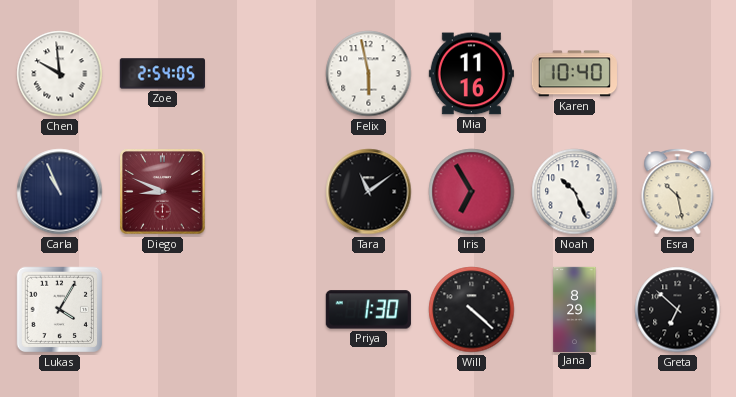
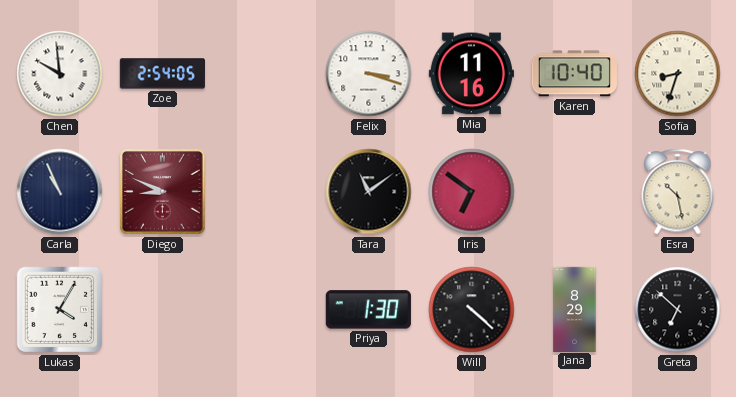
Felix: 5:58 -> 3:18 (369, 74)
Sofia: none -> 8:33 (678, 74)
Iris: 6:55 -> 6:51 (472, 192)
Noah: 10:26 -> none (575, 192)
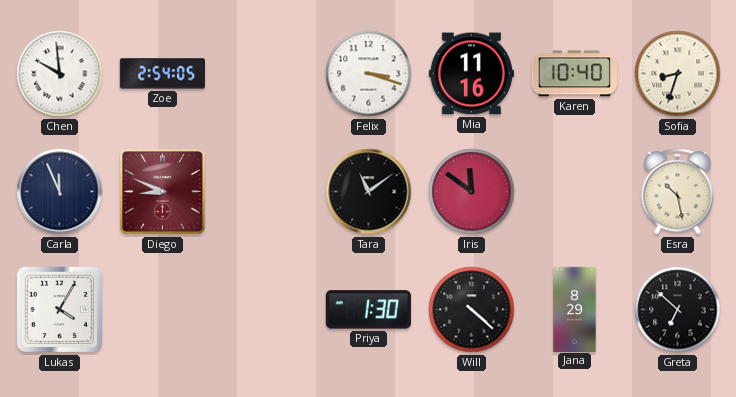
Carla: 10:56 -> 11:56 (60, 192)
Iris: 6:51 -> 11:51 (472, 192)
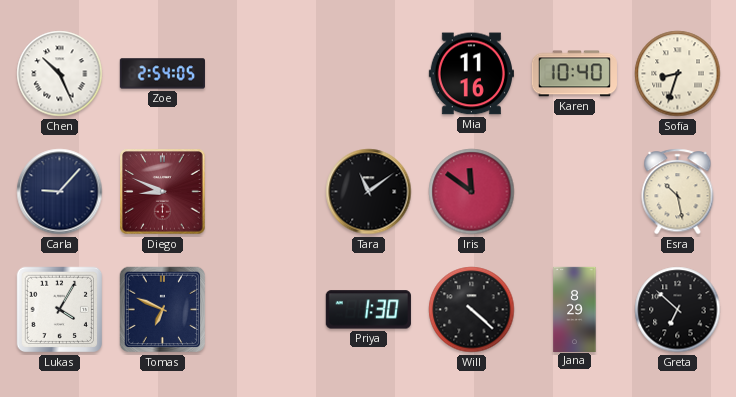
Chen: 9:59 -> 10:26 (60, 74)
Felix: 3:18 -> none (369, 74)
Carla: 11:56 -> 9:07 (60, 192)
Tomas: none -> 6:49 (163, 310)
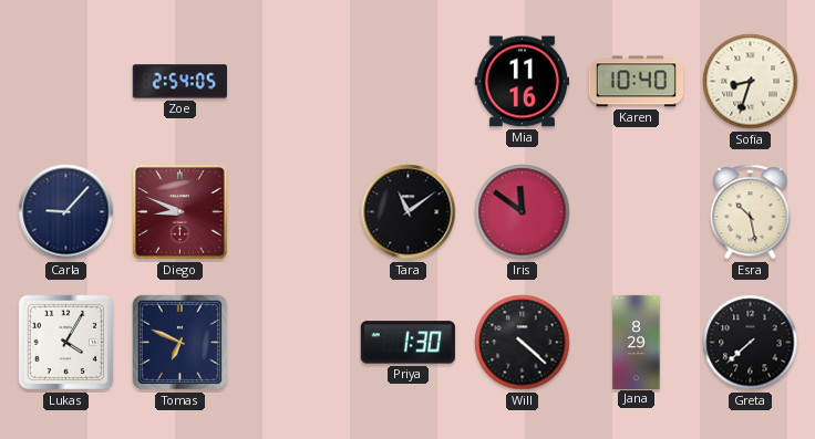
Chen: 10:26 -> none (60, 74)
Greta: 6:52 -> 7:38 (751, 343)
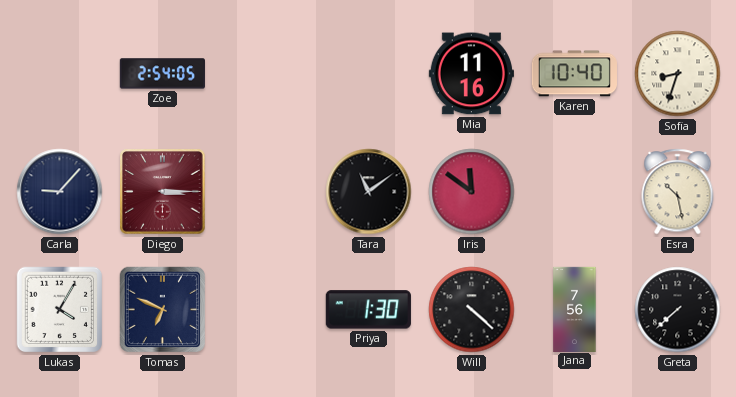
Diego: 8:49 -> 3:15 (163, 192)
Jana: 8:29 -> 7:56 (575, 309)
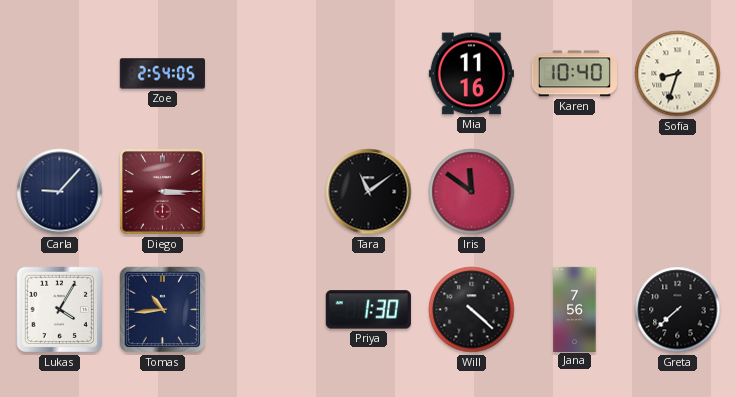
Esra: 10:28 -> none (678, 192)
Tomas: 6:49 -> 10:44 (163, 310)
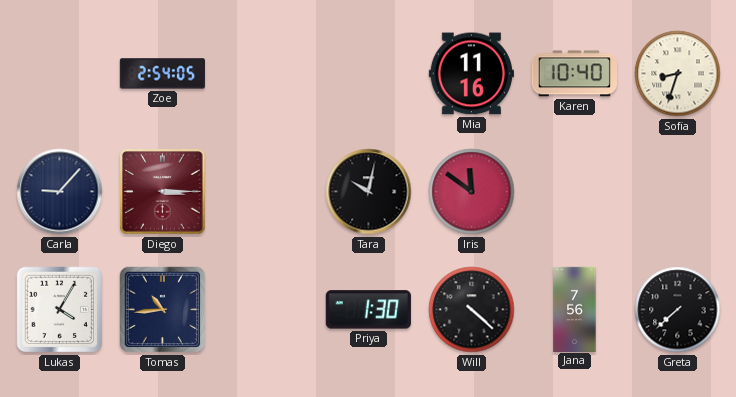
Tara: 11:09 -> 10:02 (369, 192)
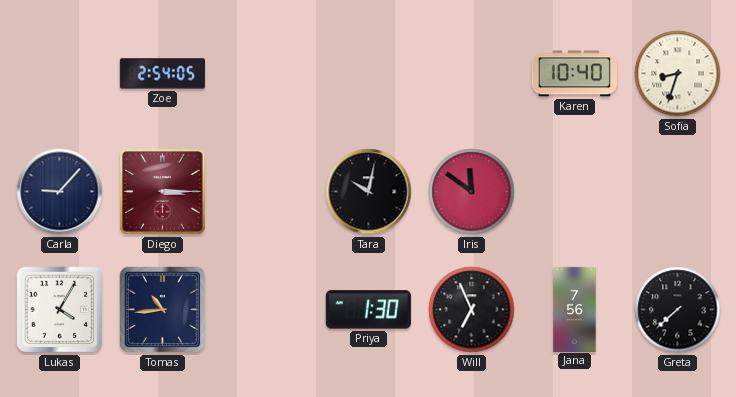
Mia: 11:16 -> none (471, 74)
Will: 4:22 -> 6:56 (472, 310)
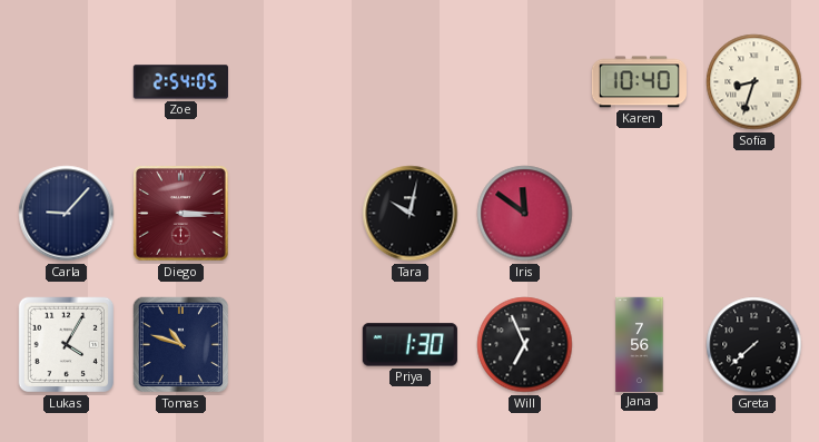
Tomas: 10:44 -> 10:48 (181, 345)
